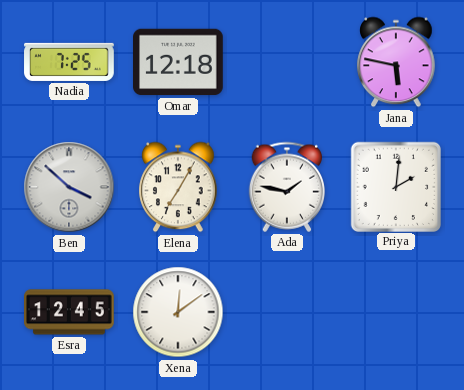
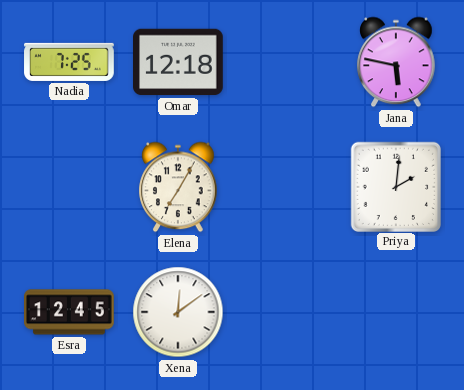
Ben: 3:52 -> none (69, 187)
Ada: 1:47 -> none (286, 187)
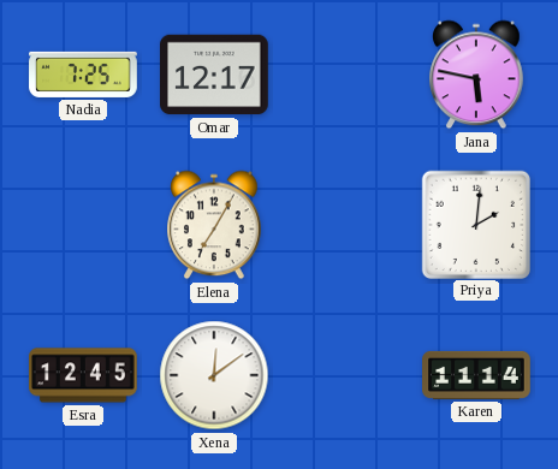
Omar: 12:18 -> 12:17 (215, 75)
Karen: none -> 11:14 (476, 375)
